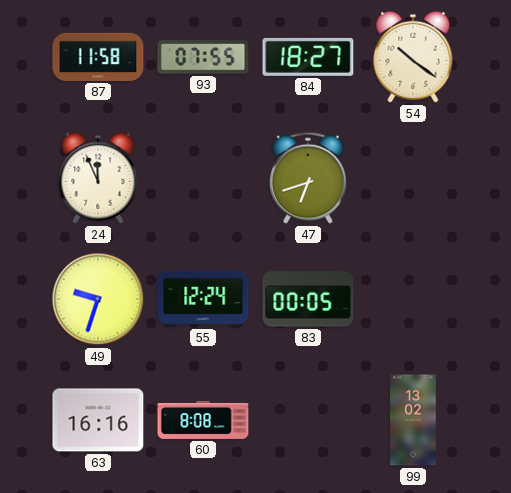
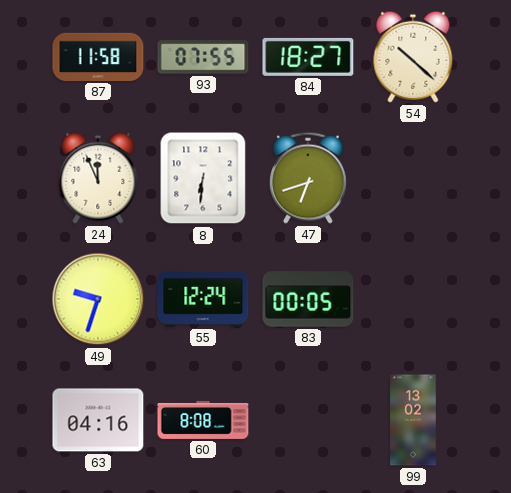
54: 10:21 -> 10:22 (413, 57)
8: none -> 6:31 (203, 178)
63: 16:16 -> 04:16 (98, 420)
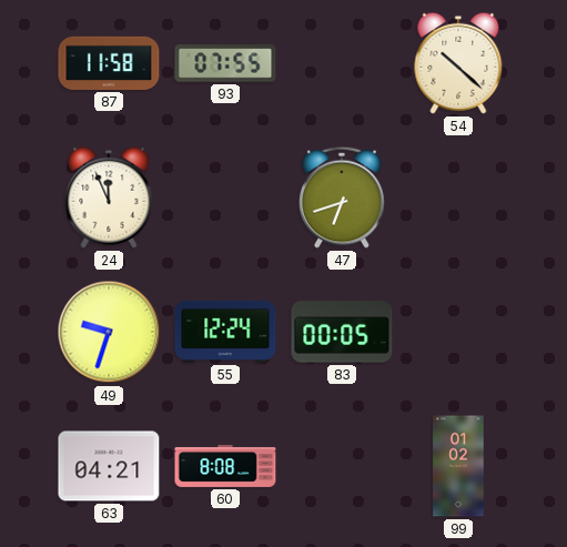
84: 18:27 -> none (308, 57)
8: 6:31 -> none (203, 178)
63: 04:16 -> 04:21 (109, 466)
99: 13:02 -> 01:02 (458, 466)
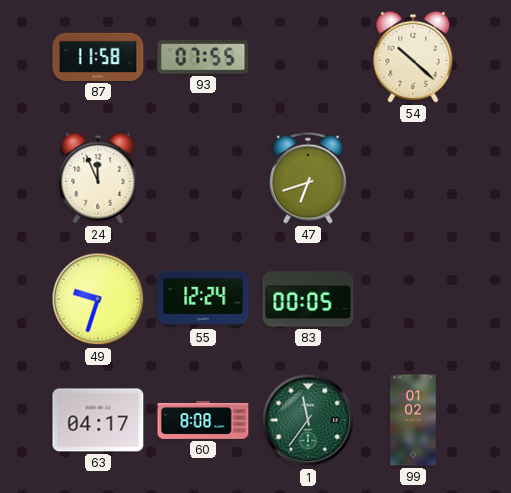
63: 04:21 -> 04:17 (98, 420)
1: none -> 11:36 (308, 420)
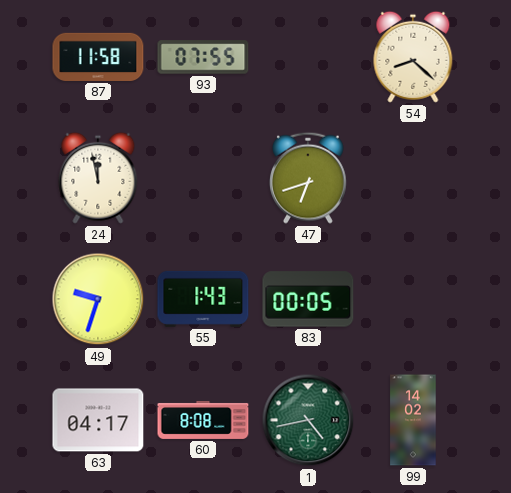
54: 10:22 -> 8:22 (413, 57)
24: 11:56 -> 11:58 (98, 178)
55: 12:24 -> 1:43 (203, 299)
1: 11:36 -> 4:43 (308, 420)
99: 01:02 -> 14:02 (413, 420)
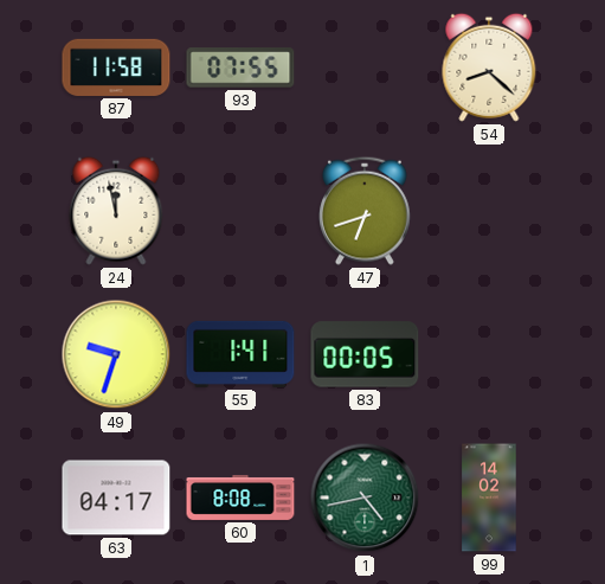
55: 1:43 -> 1:41 (240, 354)
